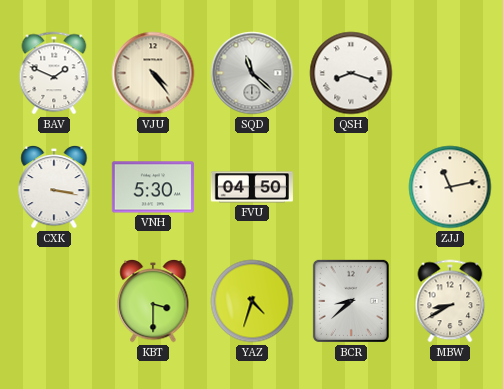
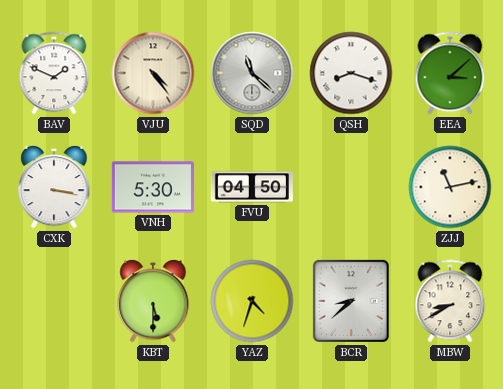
EEA: none -> 3:08 (450, 73)
KBT: 3:30 -> 5:30 (153, 301)
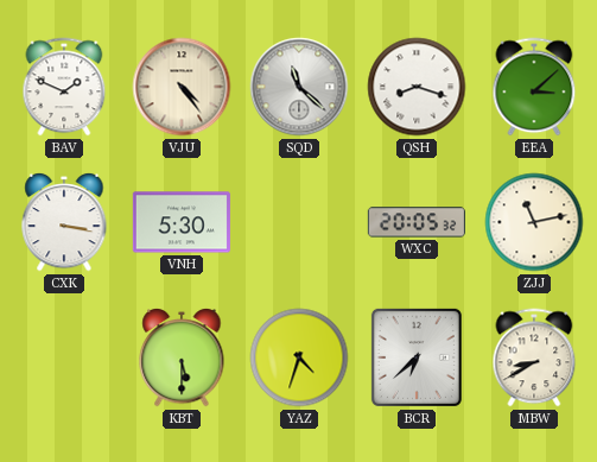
FVU: 04:50 -> none (252, 187)
WXC: none -> 20:05 (417, 222)
BCR: 8:38 -> 6:38 (417, 357)
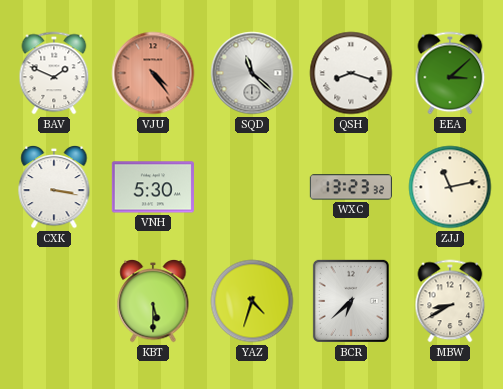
VJU dial: cream -> salmon (153, 73)
WXC: 20:05 -> 13:23 (351, 187)
